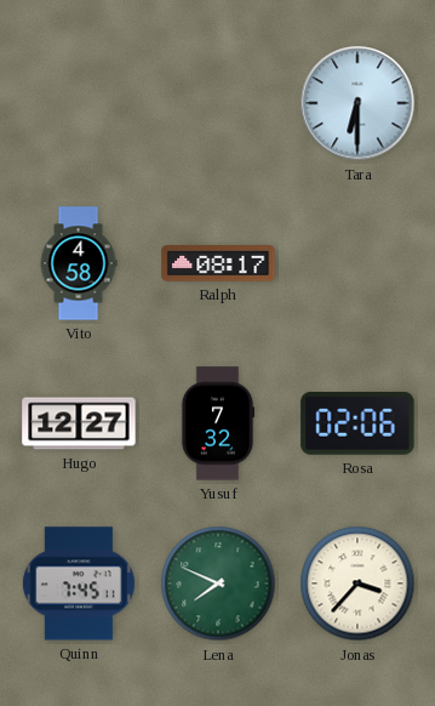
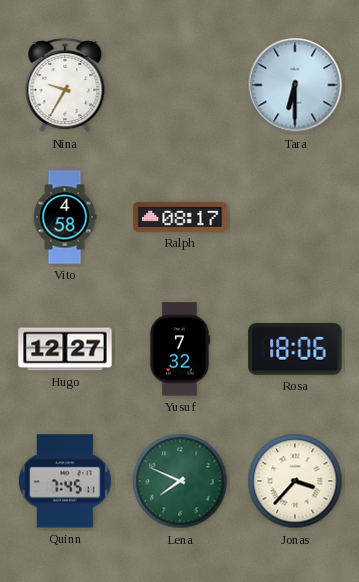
Nina: none -> 9:35 (65, 86)
Rosa: 02:06 -> 18:06 (295, 350)
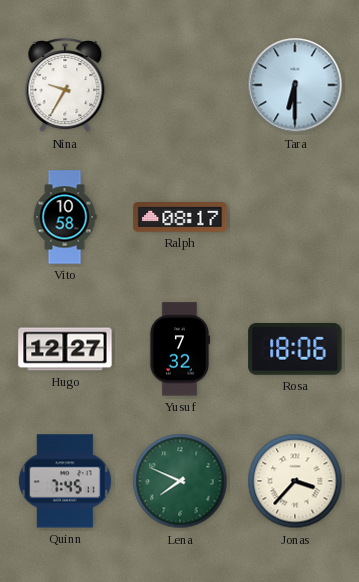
Vito: 4:58 -> 10:58 (65, 217)
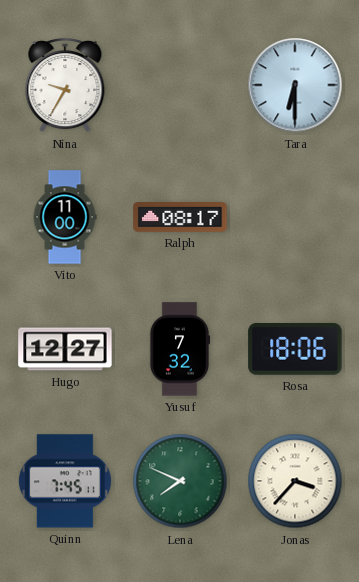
Vito: 10:58 -> 11:00 (65, 217)
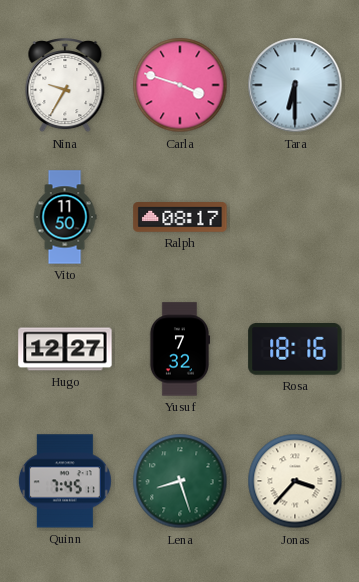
Carla: none -> 3:48 (180, 85)
Vito: 11:00 -> 11:50 (65, 217)
Rosa: 18:06 -> 18:16 (295, 350)
Lena: 7:49 -> 8:27 (180, 481)
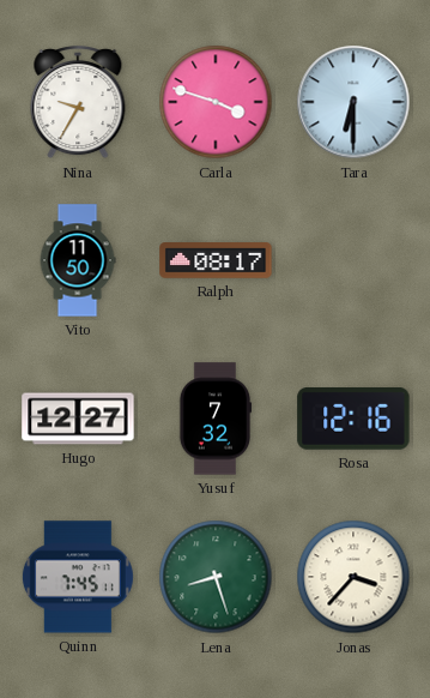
Rosa: 18:16 -> 12:16 (353, 420)
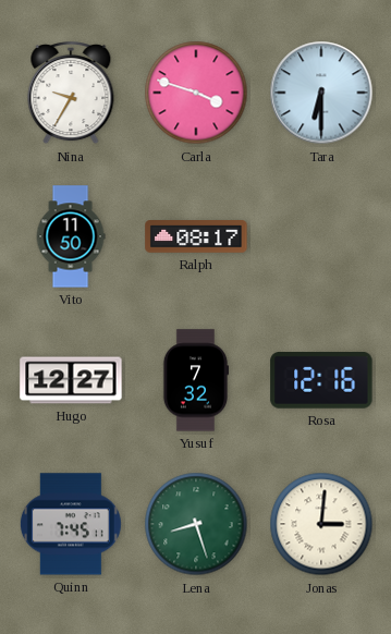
Jonas: 3:37 -> 3:01 (321, 524)
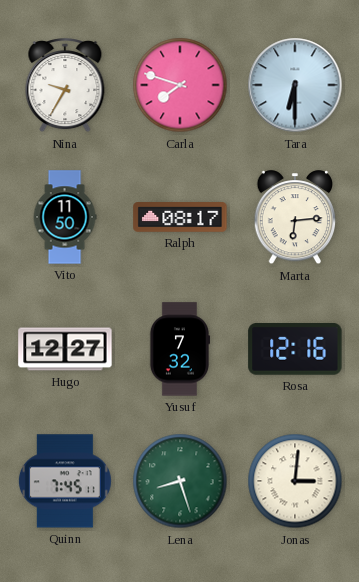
Carla: 3:48 -> 7:48 (180, 85)
Marta: none -> 6:14 (295, 218)
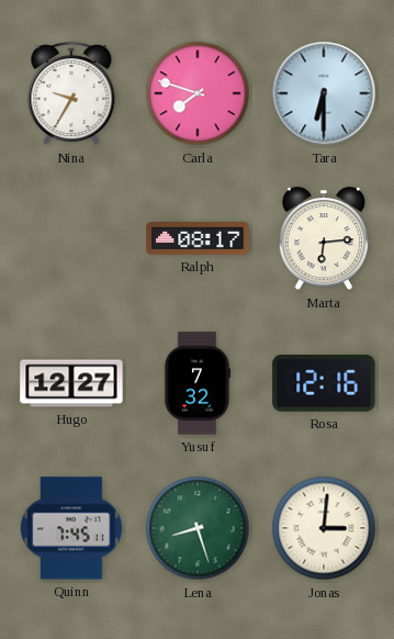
Vito: 11:50 -> none (65, 217)
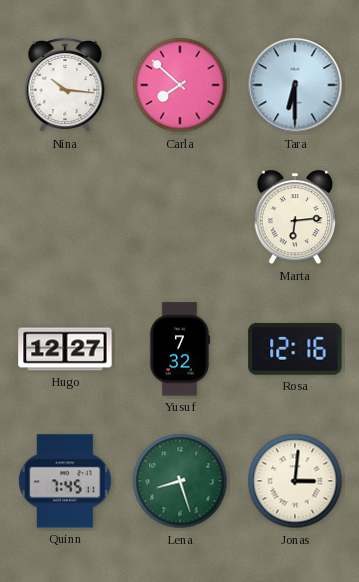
Nina: 9:35 -> 10:16 (65, 86)
Carla: 7:48 -> 7:52 (180, 85)
Ralph: 08:17 -> none (198, 239)
